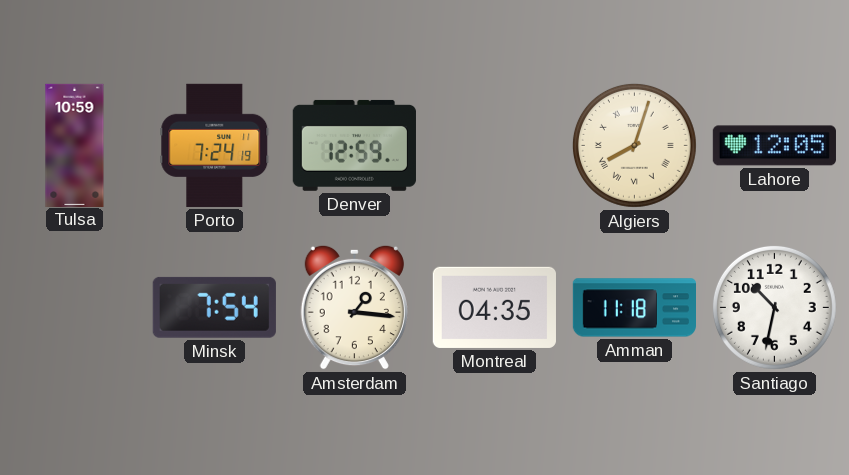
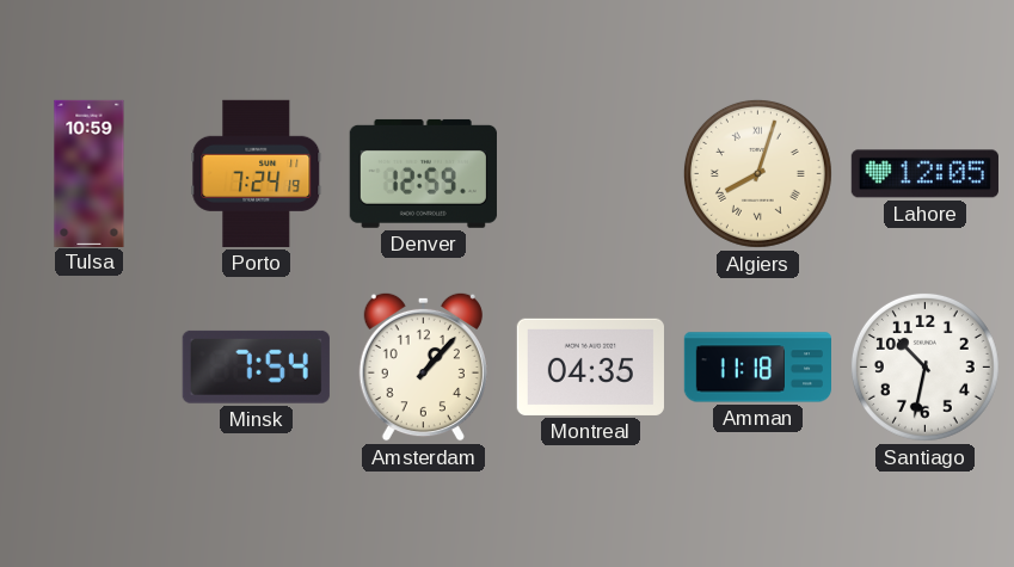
Amsterdam: 1:16 -> 1:07 (423, 366)
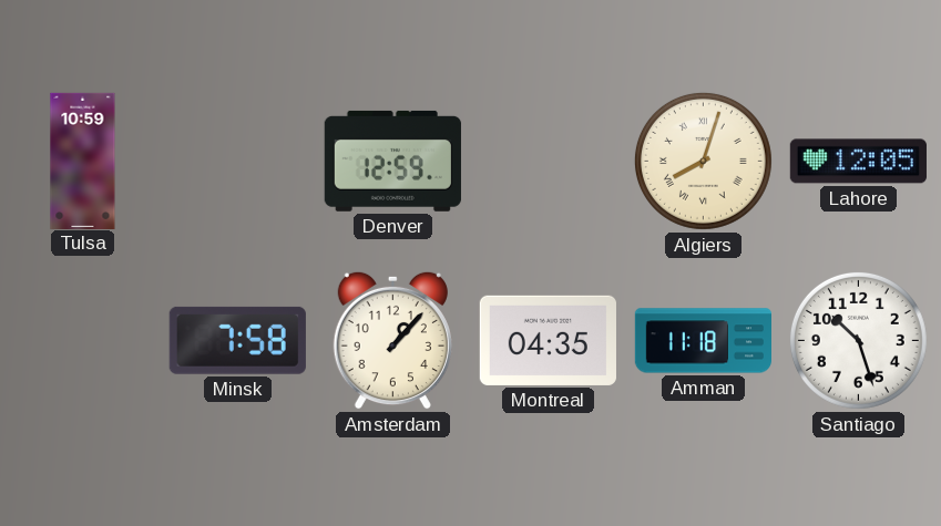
Porto: 7:24 -> none (257, 173)
Minsk: 7:54 -> 7:58 (237, 340)
Santiago: 10:32 -> 10:27 (858, 340)
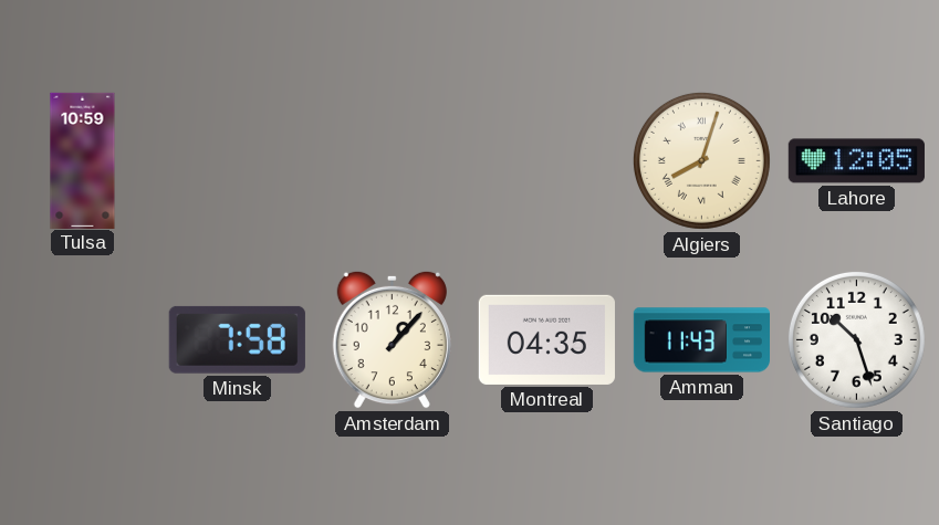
Denver: 12:59 -> none (392, 161)
Amman: 11:18 -> 11:43 (701, 340)
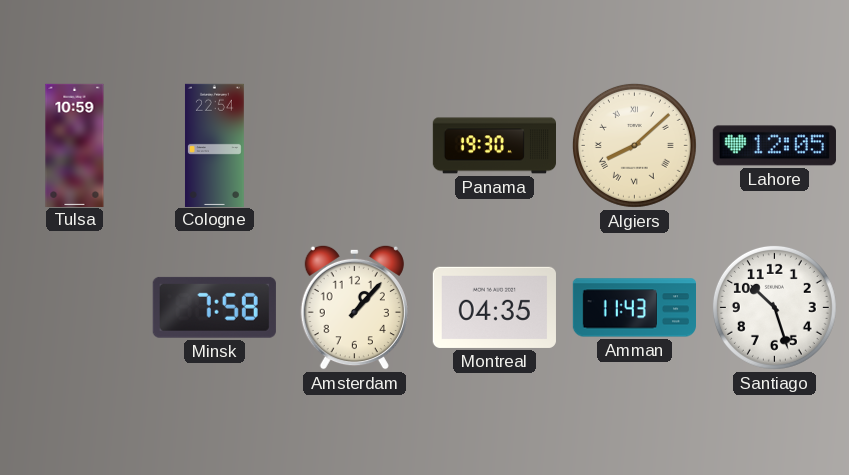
Cologne: none -> 22:54 (214, 145)
Panama: none -> 19:30 (494, 146)
Algiers: 8:03 -> 8:08 (634, 145)
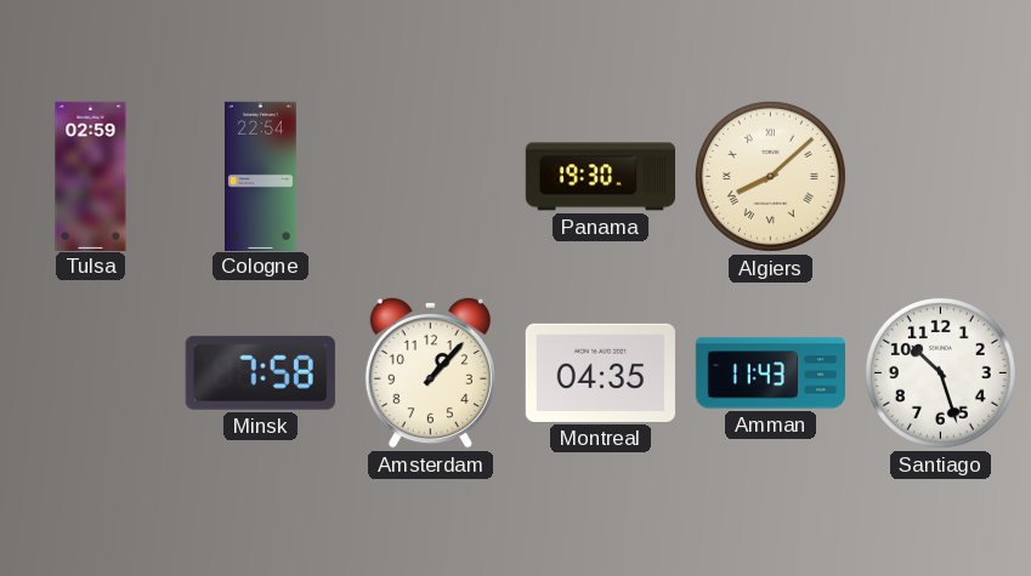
Tulsa: 10:59 -> 02:59 (91, 176)
Lahore: 12:05 -> none (774, 146)
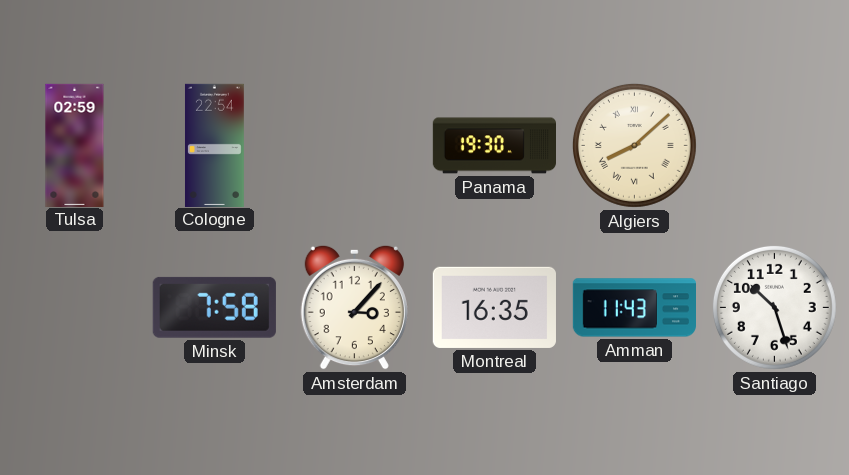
Amsterdam: 1:07 -> 3:07 (354, 307)
Montreal: 04:35 -> 16:35 (494, 307)
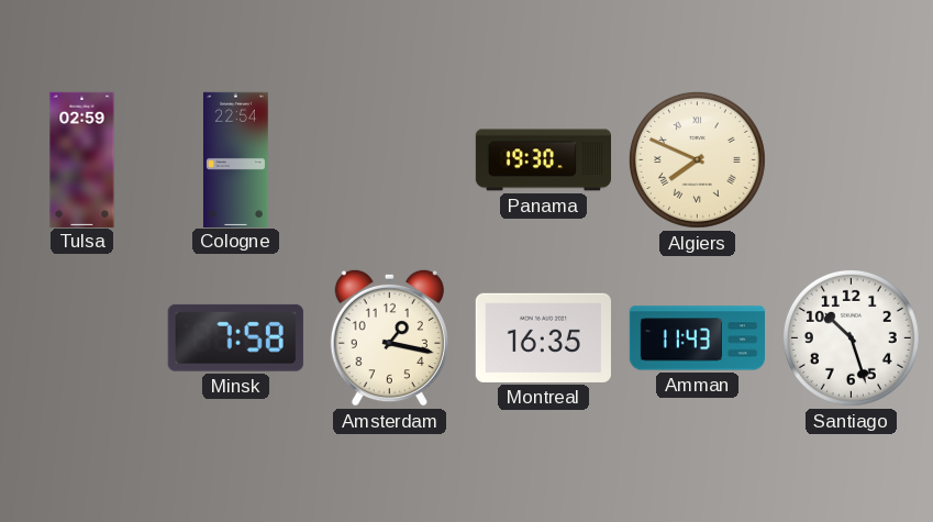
Algiers: 8:08 -> 7:49 (697, 159)
Amsterdam: 3:07 -> 1:17 (389, 337)
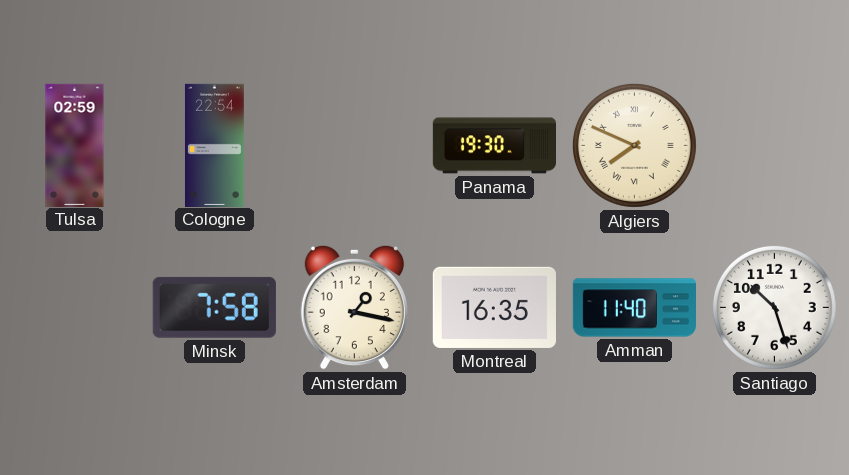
Amman: 11:43 -> 11:40 (634, 308)
